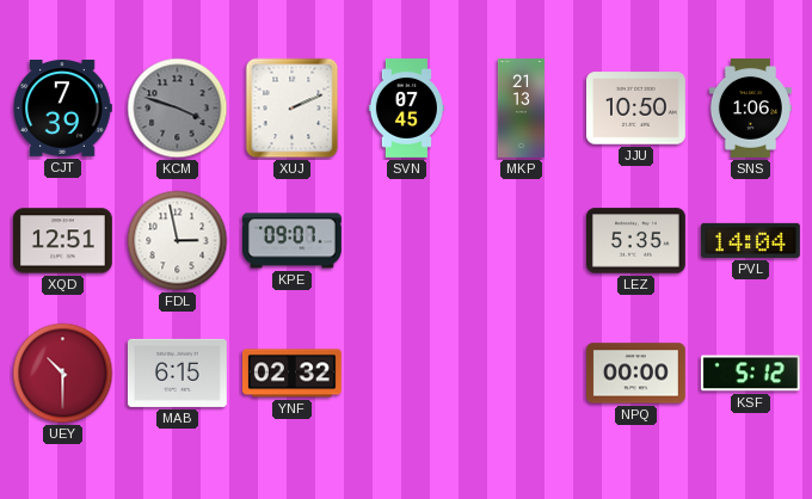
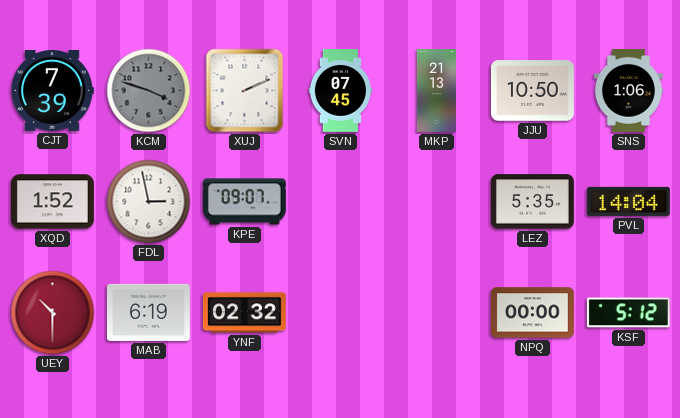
XQD: 12:51 -> 1:52 (52, 202)
MAB: 6:15 -> 6:19 (148, 312)
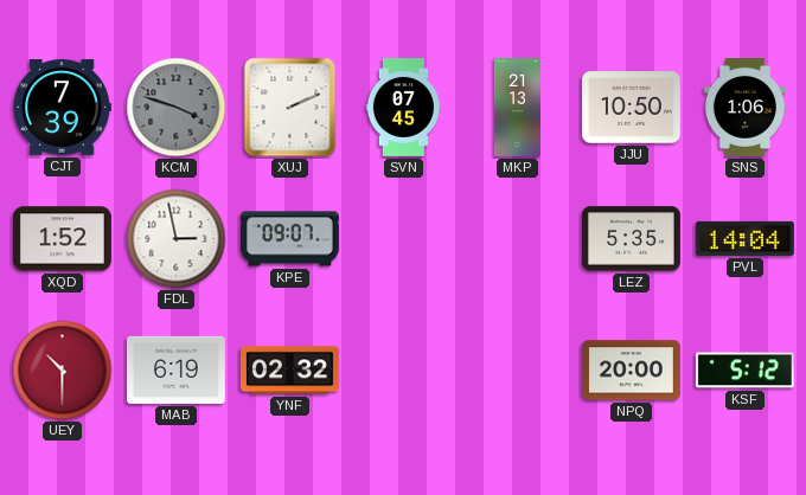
NPQ: 00:00 -> 20:00 (631, 371)
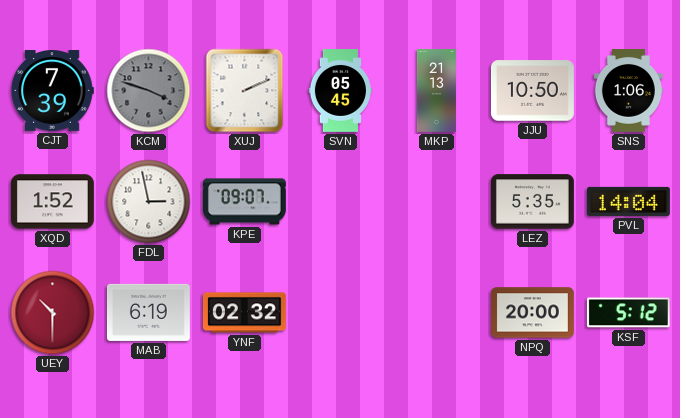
SVN: 07:45 -> 05:45 (340, 91)
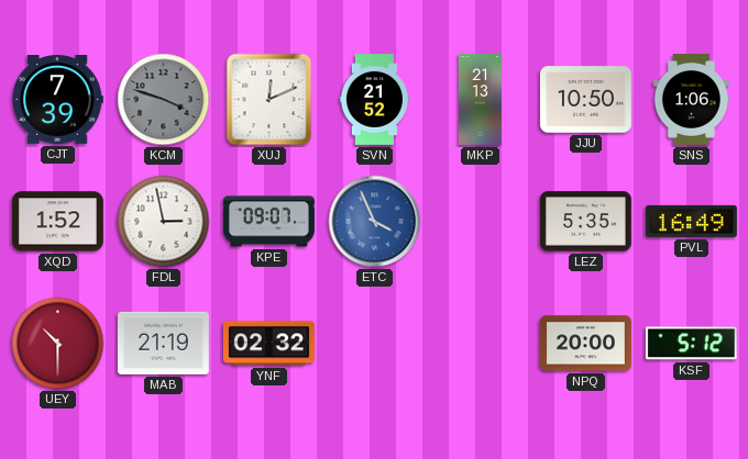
XUJ: 2:11 -> 12:11 (269, 100)
SVN: 05:45 -> 21:52 (374, 100)
ETC: none -> 3:56 (375, 222)
PVL: 14:04 -> 16:49 (691, 221)
MAB: 6:19 -> 21:19 (163, 343)
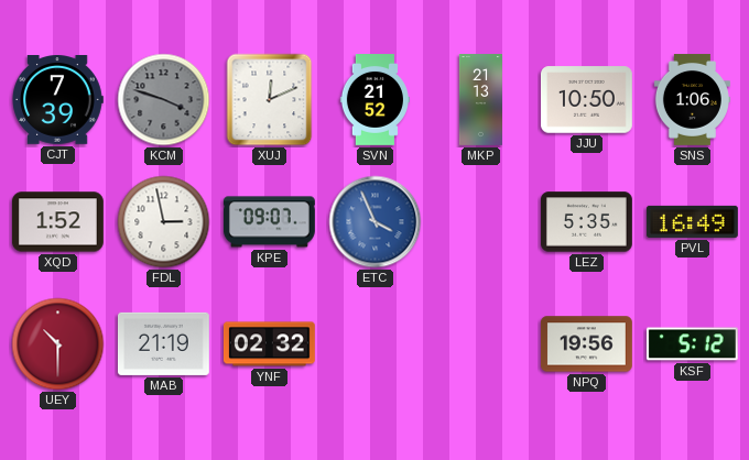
NPQ: 20:00 -> 19:56 (586, 344)
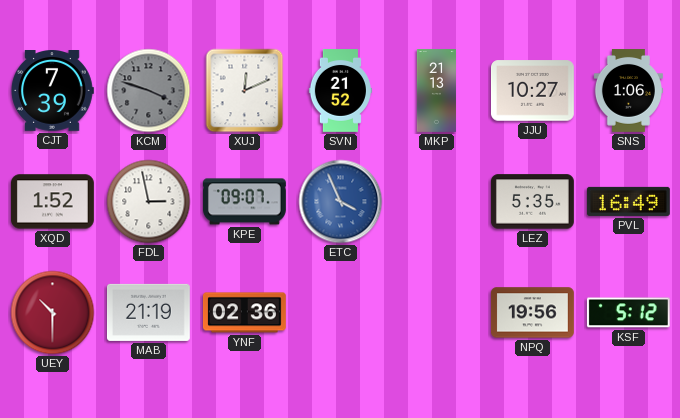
JJU: 10:50 -> 10:27 (532, 91)
YNF: 02:32 -> 02:36 (244, 313)
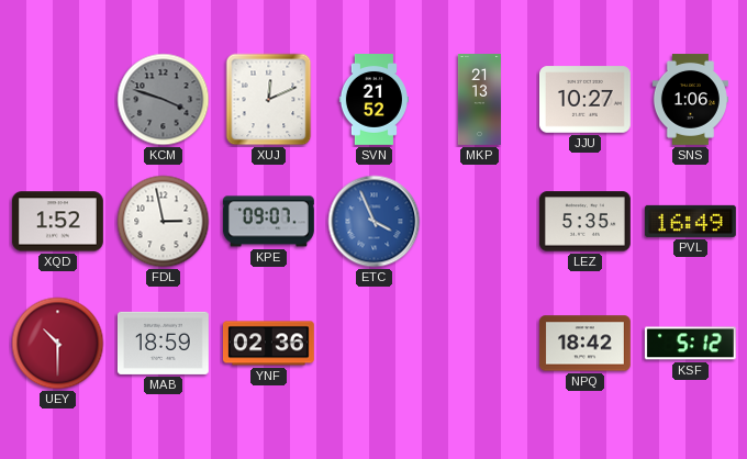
CJT: 7:39 -> none (52, 91)
MAB: 21:19 -> 18:59 (163, 343)
NPQ: 19:56 -> 18:42 (584, 344)
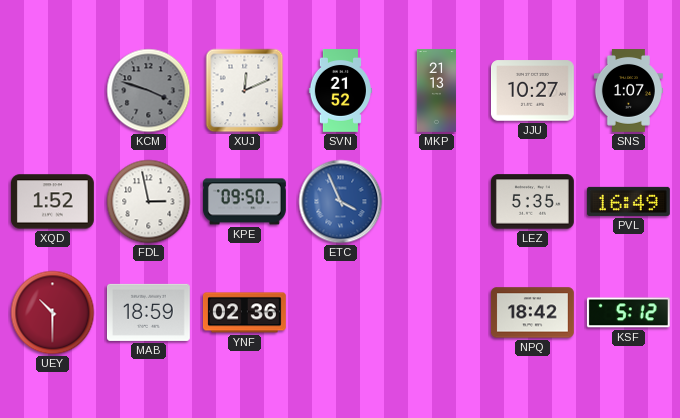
SNS: 1:06 -> 1:07 (628, 91)
KPE: 09:07 -> 09:50 (244, 202)
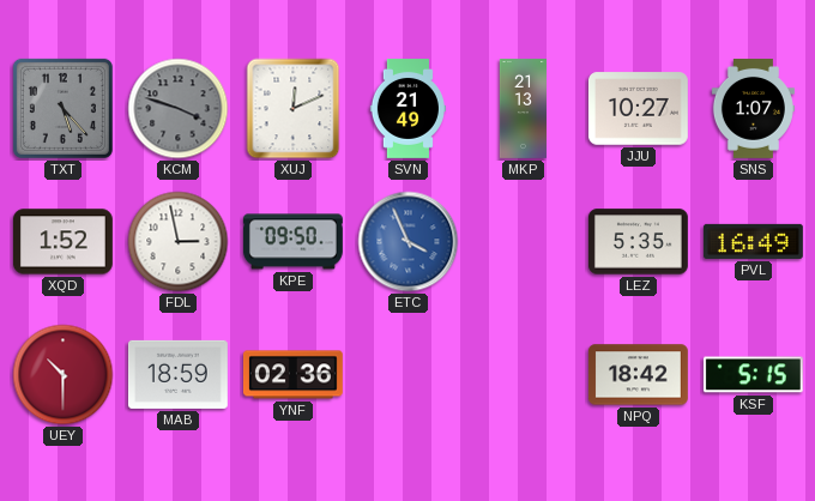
TXT: none -> 5:23 (62, 108)
SVN: 21:52 -> 21:49 (407, 109)
KSF: 5:12 -> 5:15 (753, 375)
